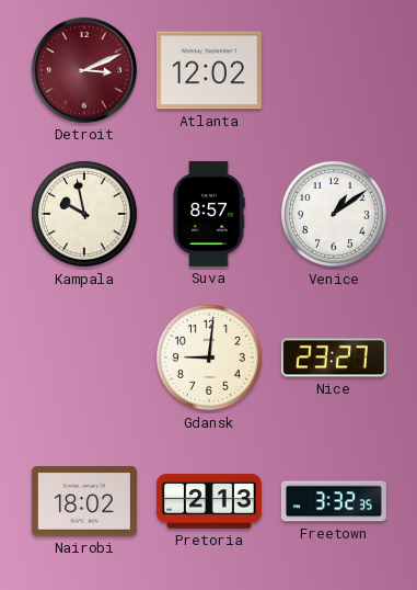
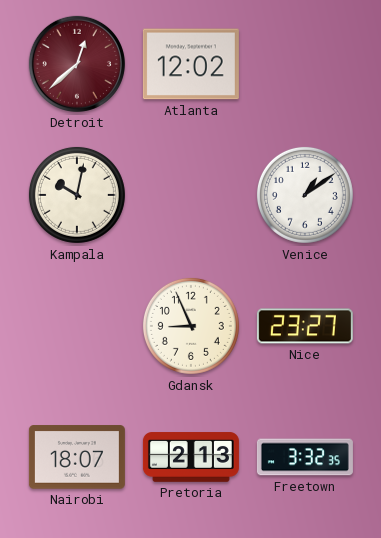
Detroit: 3:11 -> 12:38 (77, 64)
Kampala: 9:58 -> 10:02 (77, 195)
Suva: 8:57 -> none (209, 214)
Gdansk: 9:01 -> 8:56 (191, 326)
Nairobi: 18:02 -> 18:07 (77, 457)
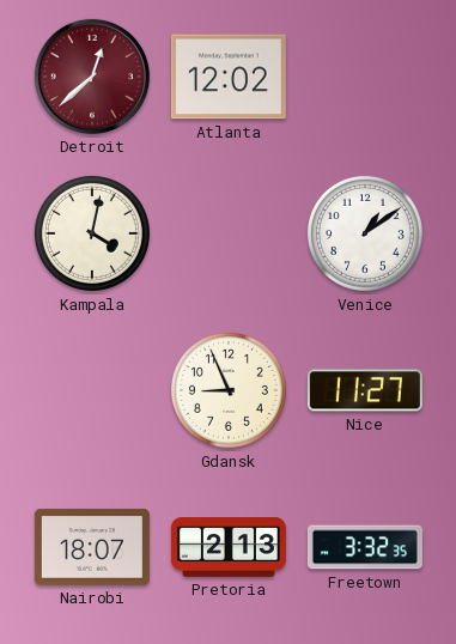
Kampala: 10:02 -> 4:02 (92, 233)
Nice: 23:27 -> 11:27 (365, 390)
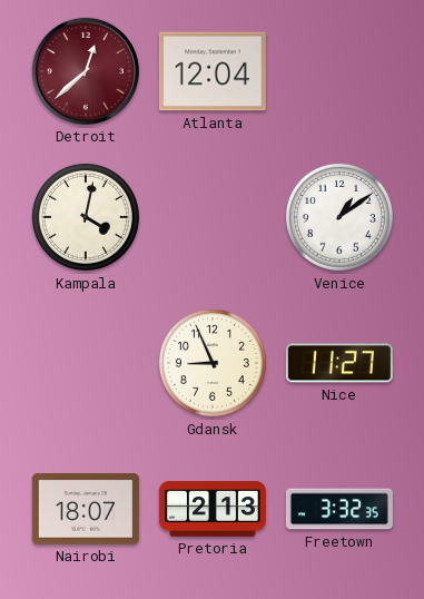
Atlanta: 12:02 -> 12:04 (213, 71)
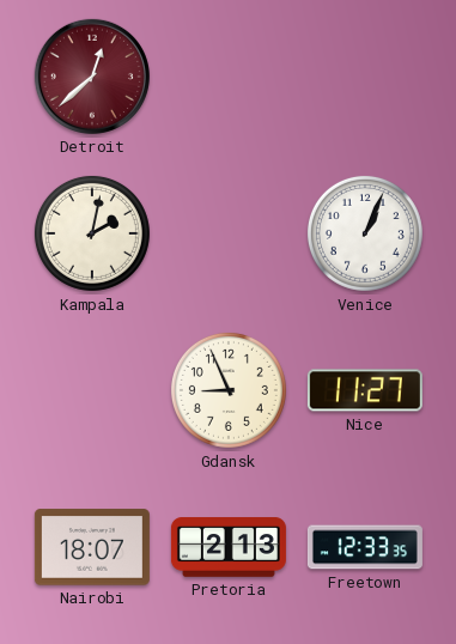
Atlanta: 12:04 -> none (213, 71)
Kampala: 4:02 -> 2:02 (92, 233)
Venice: 1:09 -> 1:04 (365, 233)
Freetown: 3:32 -> 12:33 (365, 547)
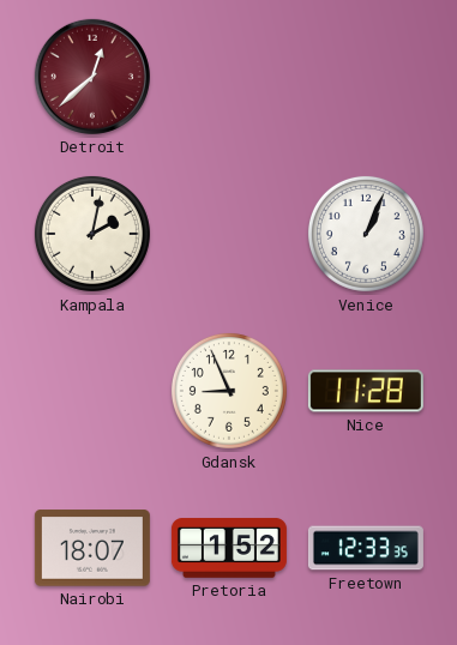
Nice: 11:27 -> 11:28 (366, 391)
Pretoria: 2:13 -> 1:52 (229, 548)
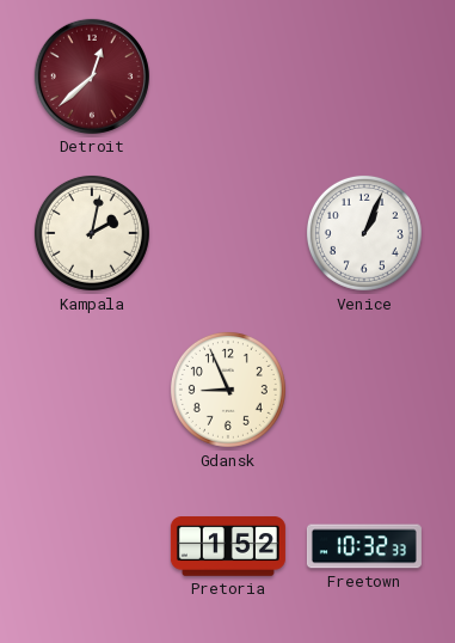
Nice: 11:28 -> none (366, 391)
Nairobi: 18:07 -> none (92, 548)
Freetown: 12:33 -> 10:32 (364, 546)
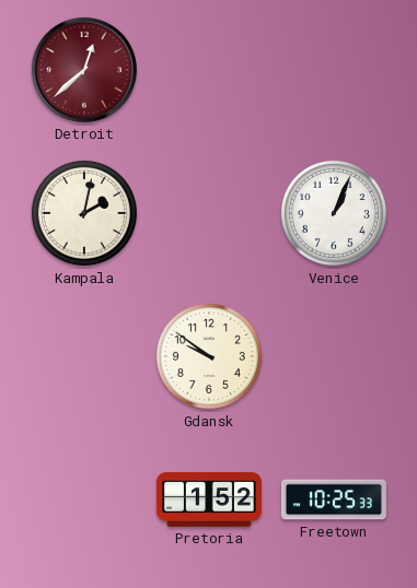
Gdansk: 8:56 -> 9:51 (209, 356)
Freetown: 10:32 -> 10:25 (334, 499)
